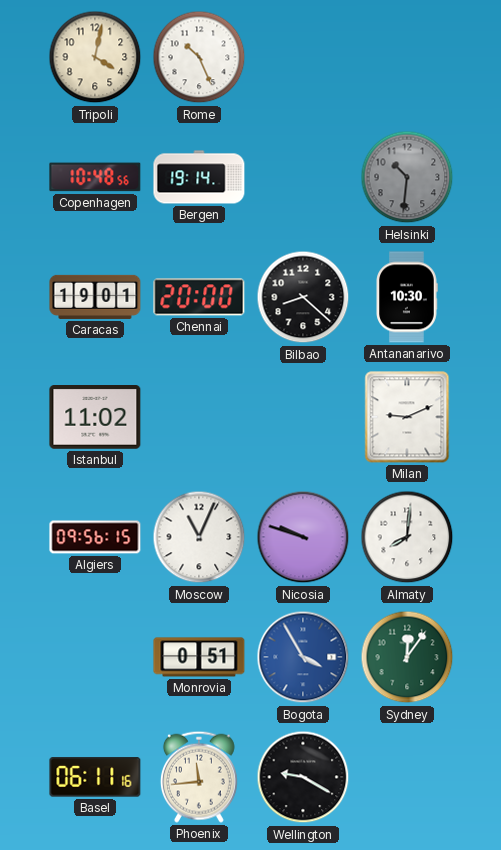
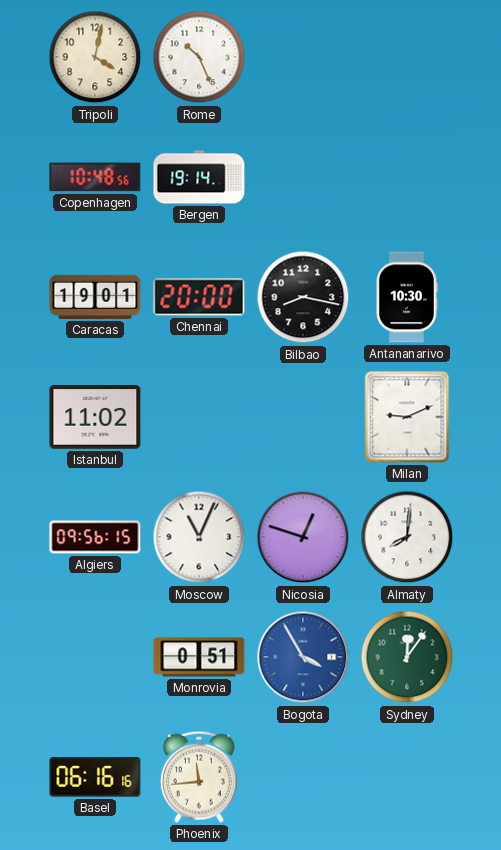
Helsinki: 10:31 -> none (407, 177)
Bilbao: 8:22 -> 8:17 (303, 297)
Nicosia: 9:48 -> 12:48 (303, 537)
Basel: 06:11 -> 06:16 (95, 777)
Wellington: 9:20 -> none (303, 777)
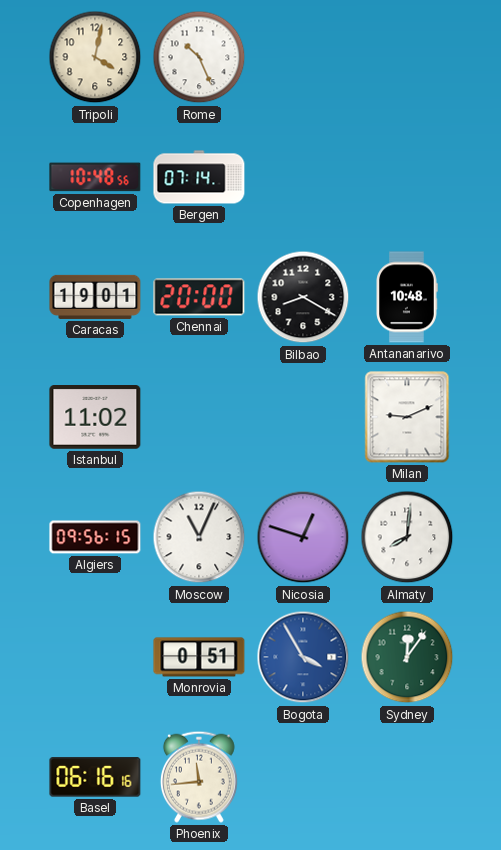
Bergen: 19:14 -> 07:14 (199, 177)
Bilbao: 8:17 -> 8:20 (303, 297)
Antananarivo: 10:30 -> 10:48 (407, 297)
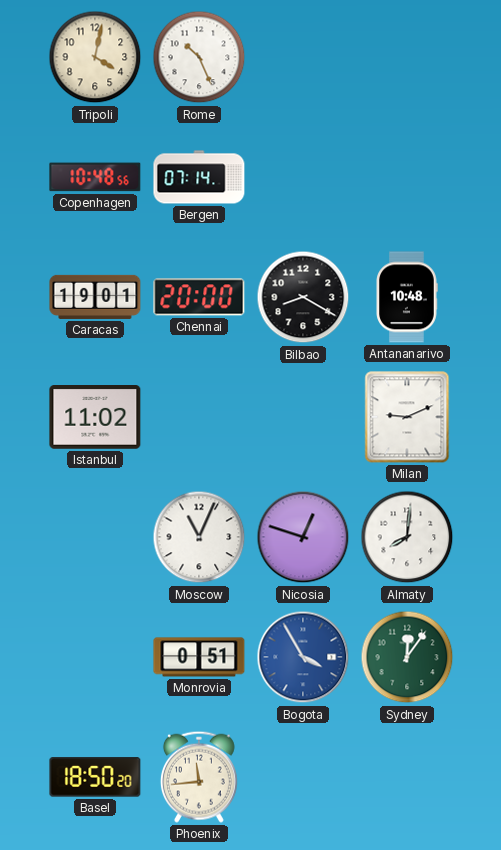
Algiers: 09:56 -> none (95, 537)
Basel: 06:16 -> 18:50 (95, 777)
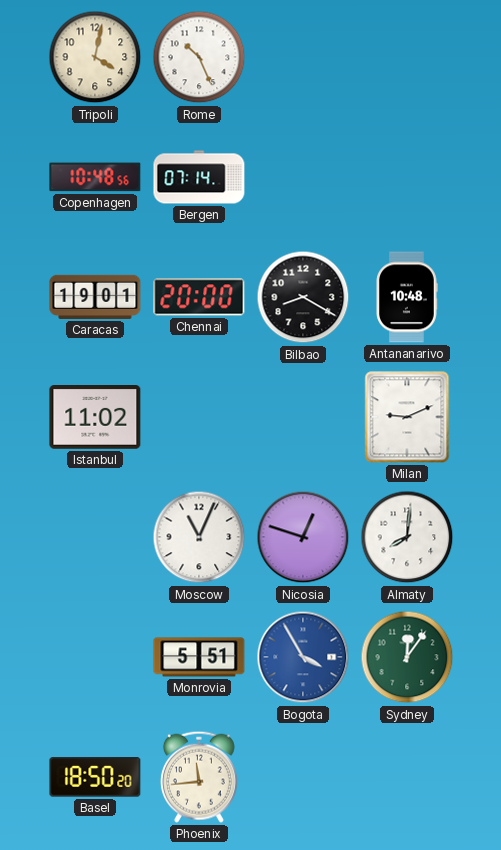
Monrovia: 0:51 -> 5:51 (199, 657)
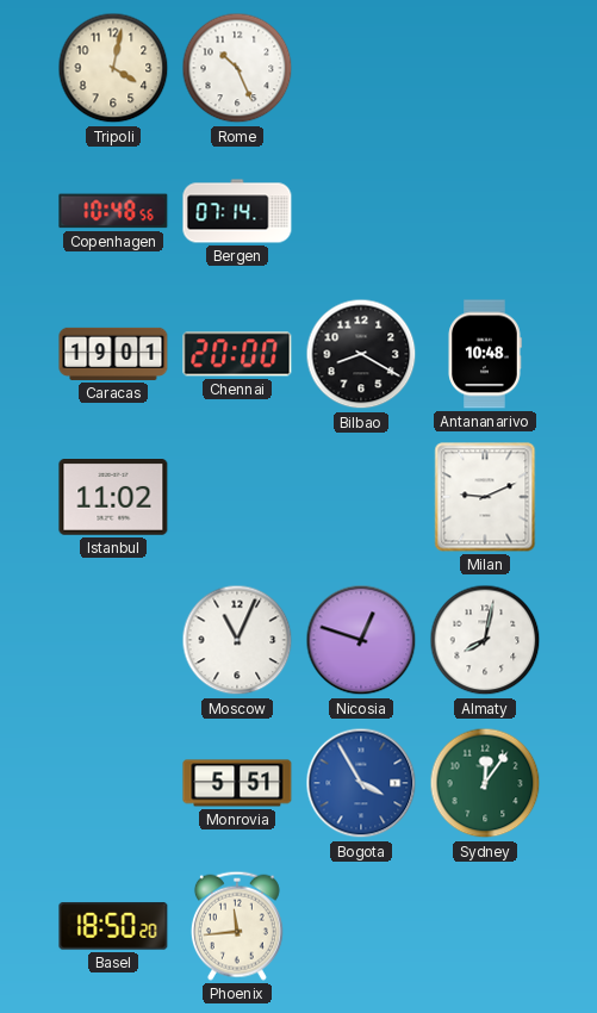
Almaty: 8:01 -> 8:02 (485, 640)
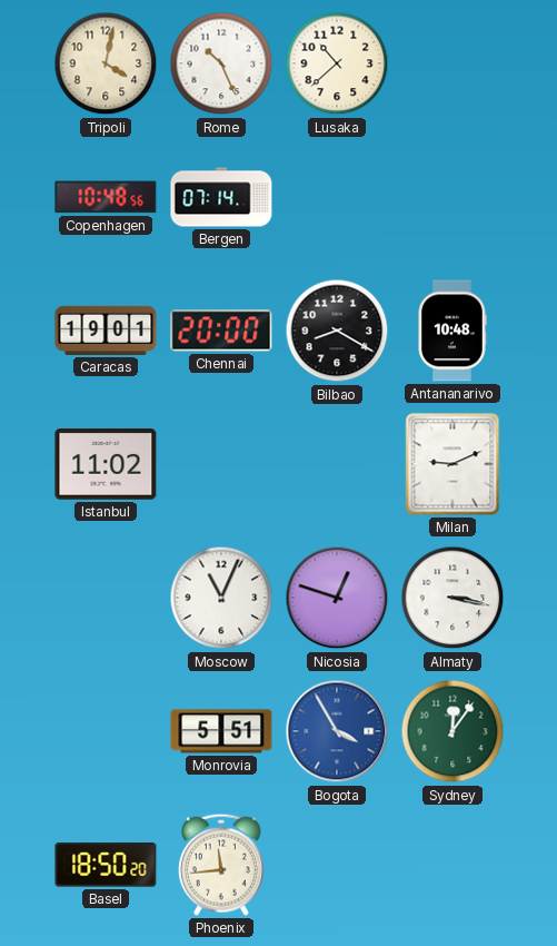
Lusaka: none -> 10:38 (337, 63)
Almaty: 8:02 -> 3:17 (452, 598)
